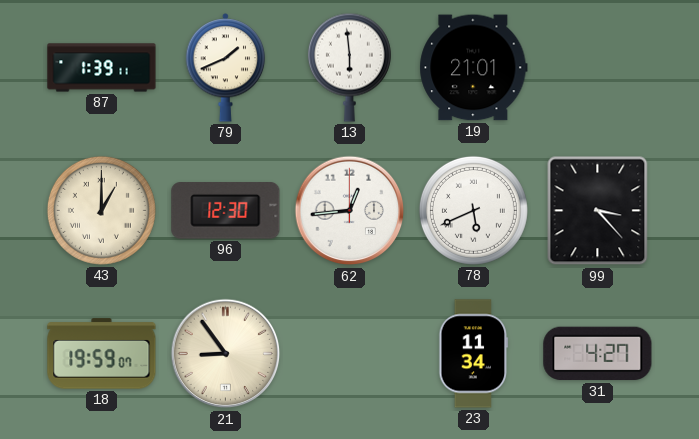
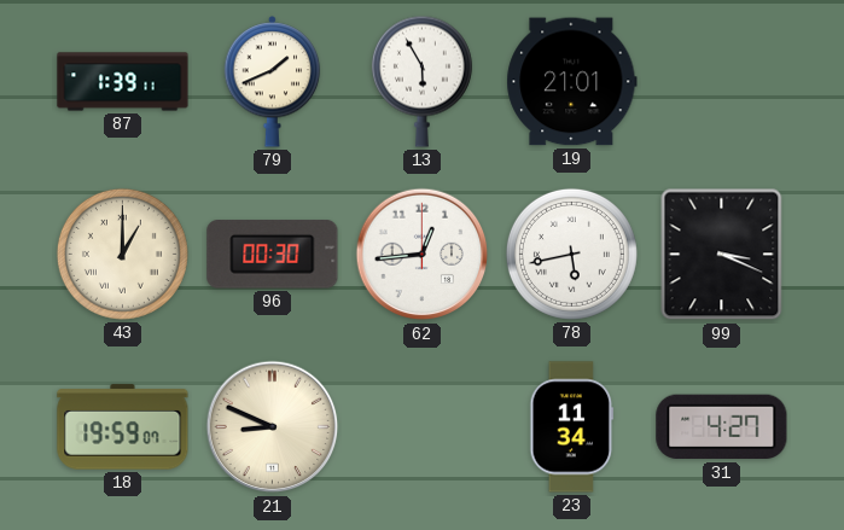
13: 5:59 -> 5:55 (421, 81)
96: 12:30 -> 00:30 (273, 255)
78: 5:41 -> 5:43 (571, 254)
99: 3:23 -> 3:19 (722, 255)
21: 8:54 -> 8:49 (273, 427)
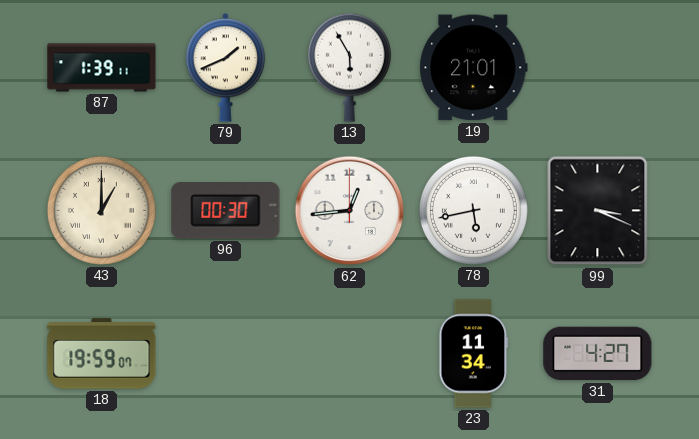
21: 8:49 -> none (273, 427)
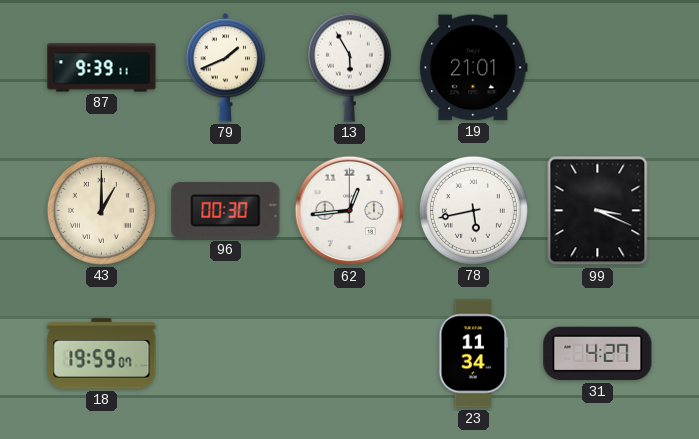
87: 1:39 -> 9:39 (102, 68)
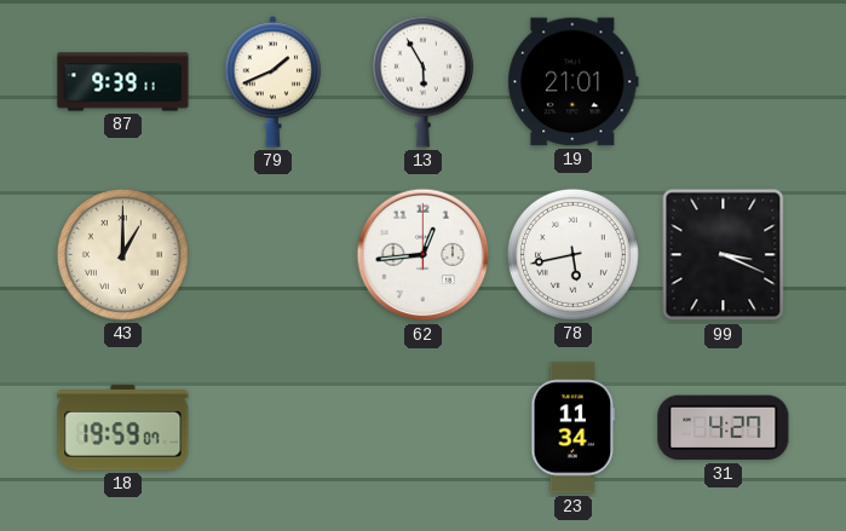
96: 00:30 -> none (226, 211)
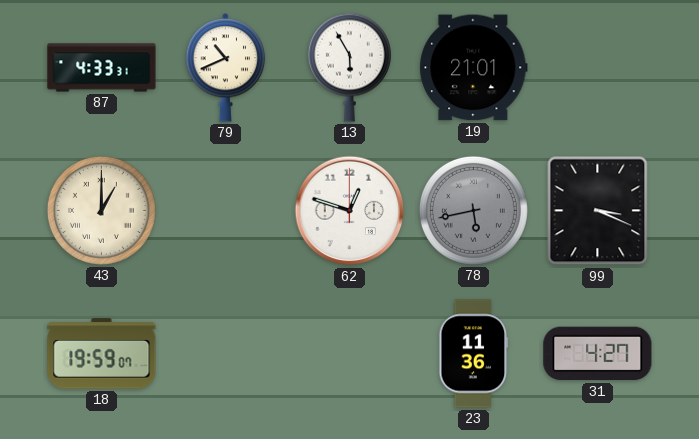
87: 9:39 -> 4:33 (102, 68)
79: 1:41 -> 10:41 (226, 68)
62: 12:44 -> 12:48 (350, 211)
78 dial: white -> grey (473, 210)
23: 11:34 -> 11:36 (474, 354)
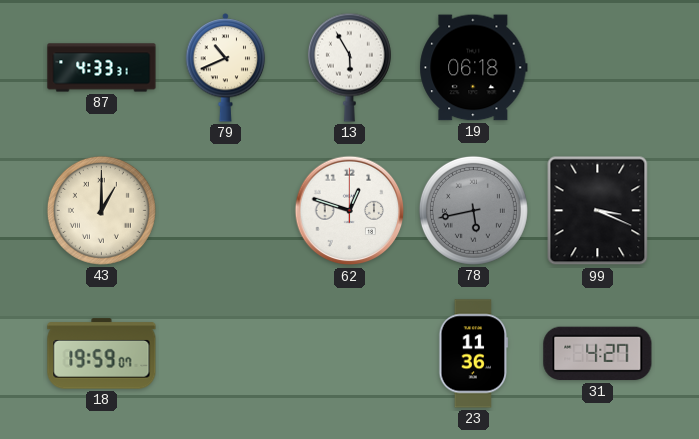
19: 21:01 -> 06:18 (474, 68)
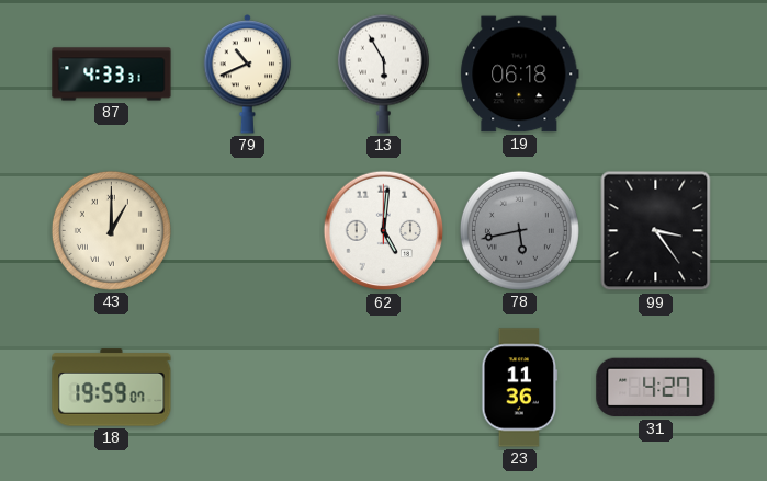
62: 12:48 -> 5:01 (384, 231)
99: 3:19 -> 3:24 (656, 231)
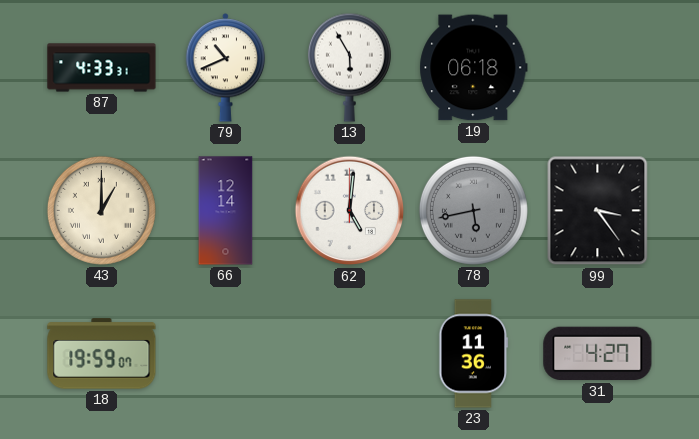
66: none -> 12:14 (226, 211)
